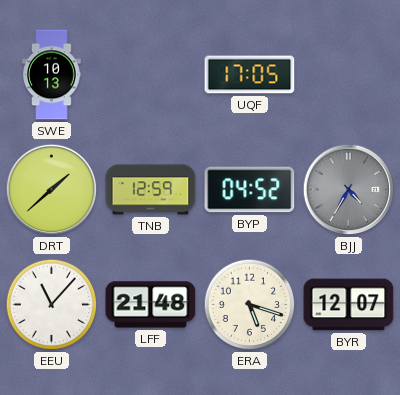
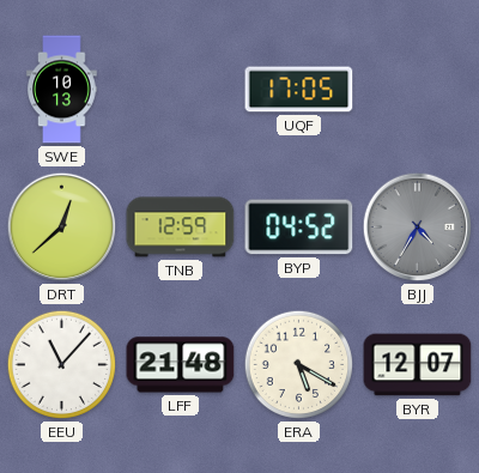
DRT: 1:38 -> 12:38 (62, 228)
ERA: 5:18 -> 5:20 (299, 365)
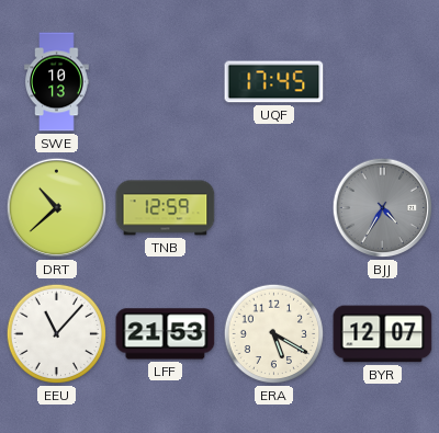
UQF: 17:05 -> 17:45 (274, 82)
DRT: 12:38 -> 10:38 (57, 208)
BYP: 04:52 -> none (299, 228)
LFF: 21:48 -> 21:53 (166, 334)
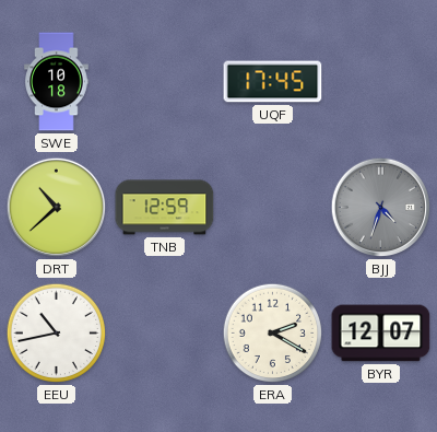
SWE: 10:13 -> 10:18 (57, 82)
BJJ: 4:35 -> 4:33 (381, 208)
EEU: 11:07 -> 10:43 (57, 334)
LFF: 21:53 -> none (166, 334)
ERA: 5:20 -> 2:20 (273, 334)
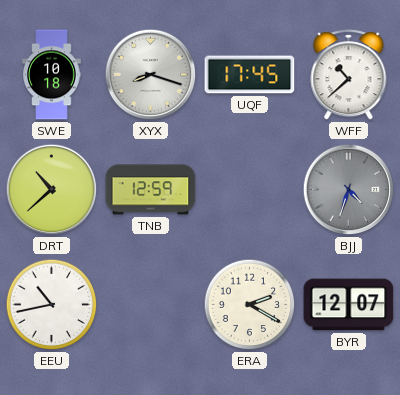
XYX: none -> 8:18 (151, 75)
WFF: none -> 10:38 (349, 75)
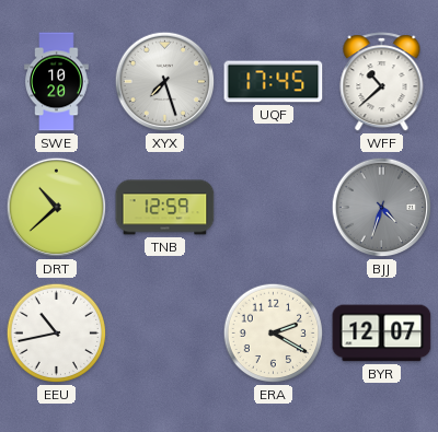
SWE: 10:18 -> 10:20 (57, 82)
XYX: 8:18 -> 7:27 (165, 82)
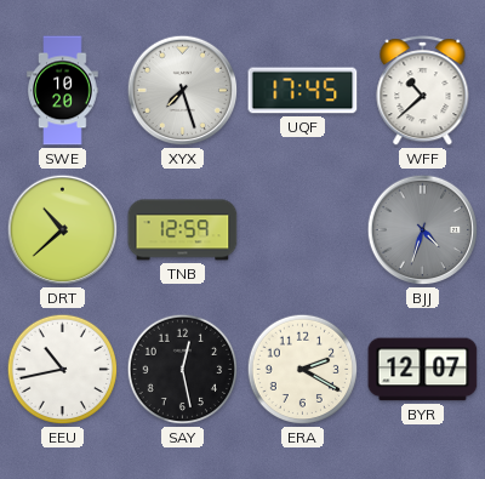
SAY: none -> 12:28 (183, 370)
